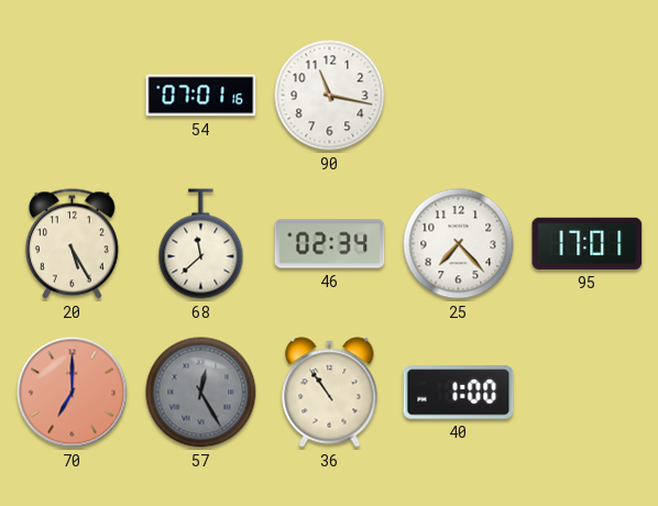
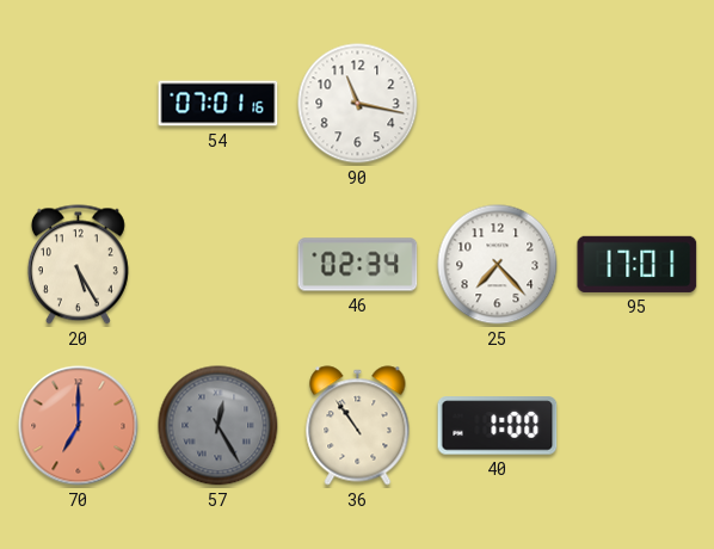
68: 11:38 -> none (201, 244)
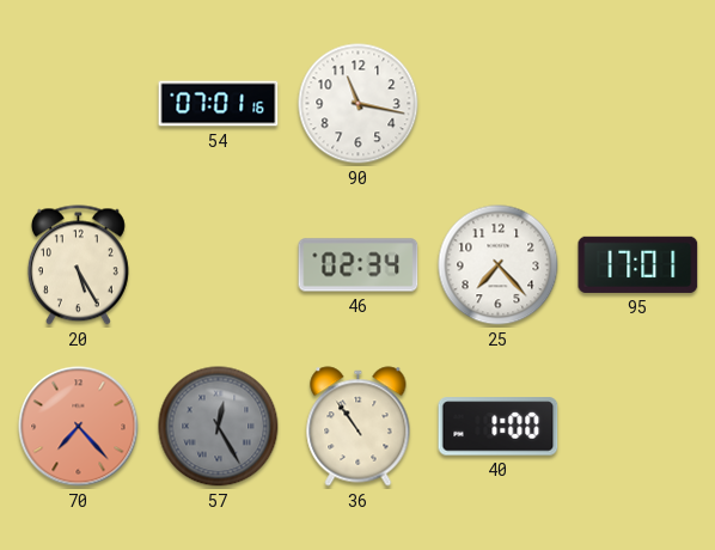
70: 7:00 -> 7:23 (79, 427)
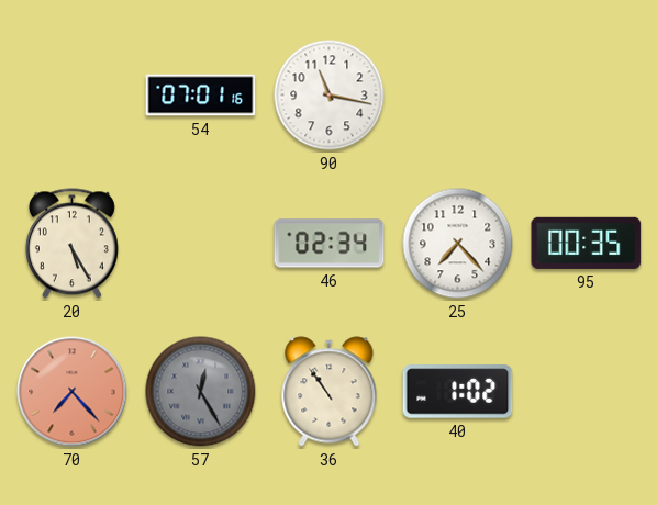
95: 17:01 -> 00:35 (587, 243)
40: 1:00 -> 1:02 (458, 392)
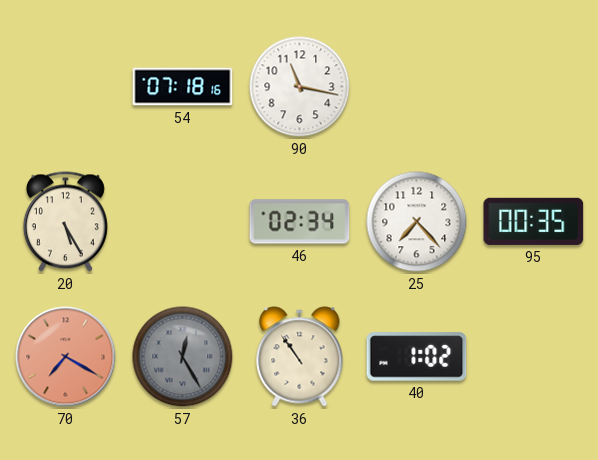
54: 07:01 -> 07:18 (183, 87)
70: 7:23 -> 7:20 (66, 357)
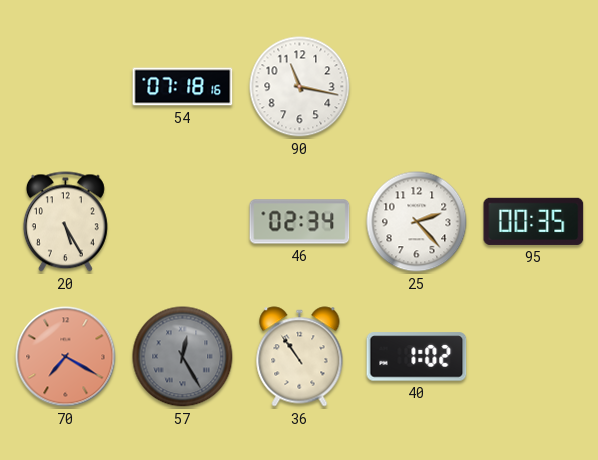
25: 7:23 -> 2:23 (417, 222)
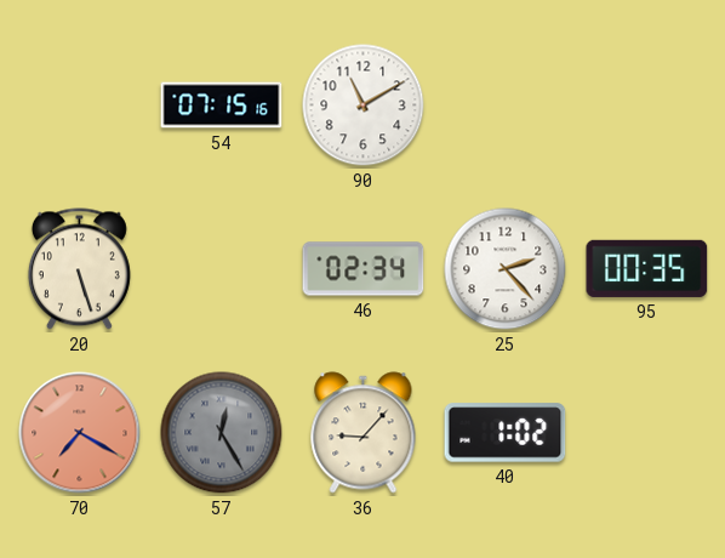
54: 07:18 -> 07:15 (222, 106)
90: 11:17 -> 11:10 (364, 106)
20: 5:25 -> 5:27 (79, 269)
36: 10:54 -> 9:07 (364, 433)
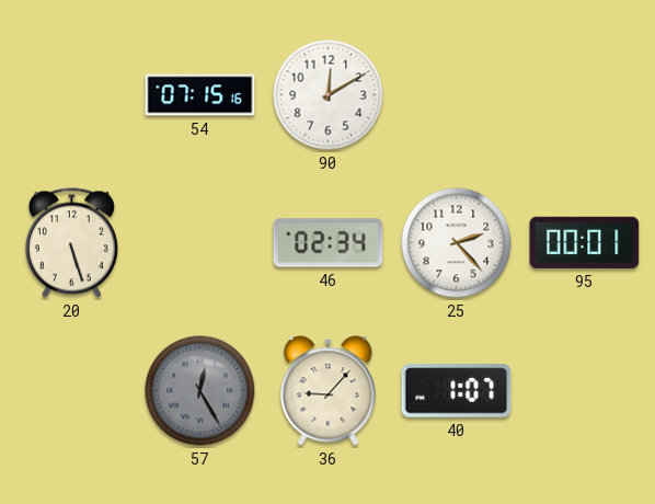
90: 11:10 -> 12:10 (329, 95)
95: 00:35 -> 00:01 (585, 242)
70: 7:20 -> none (80, 433)
40: 1:02 -> 1:07 (457, 391)
